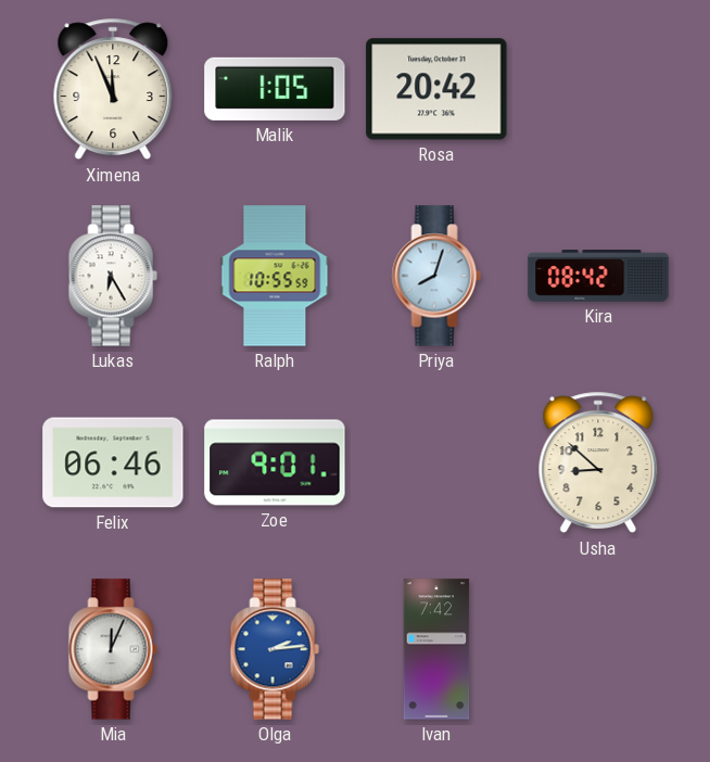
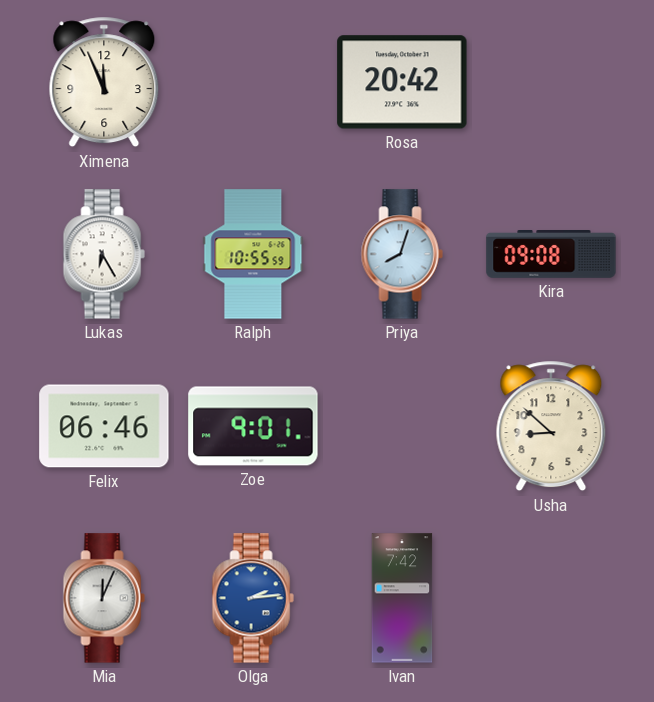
Malik: 1:05 -> none (275, 89)
Kira: 08:42 -> 09:08 (551, 255)
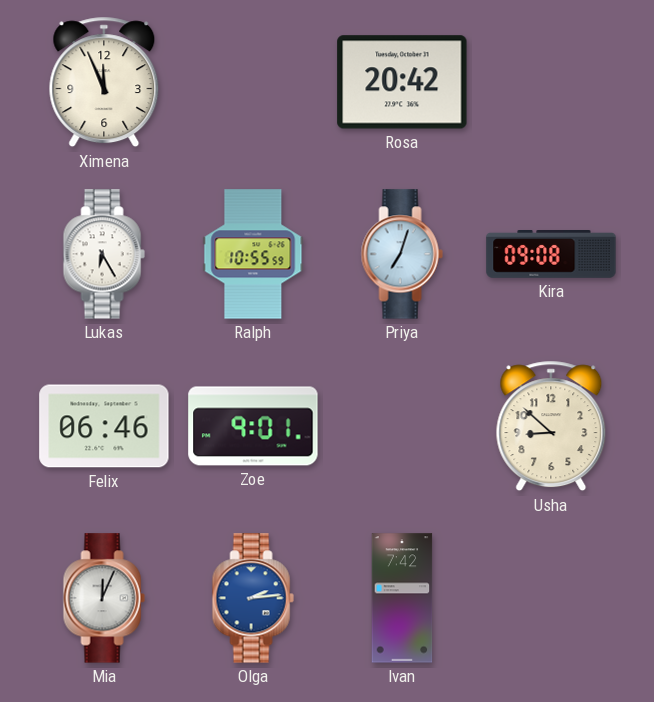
Priya: 8:03 -> 7:03 (402, 254)
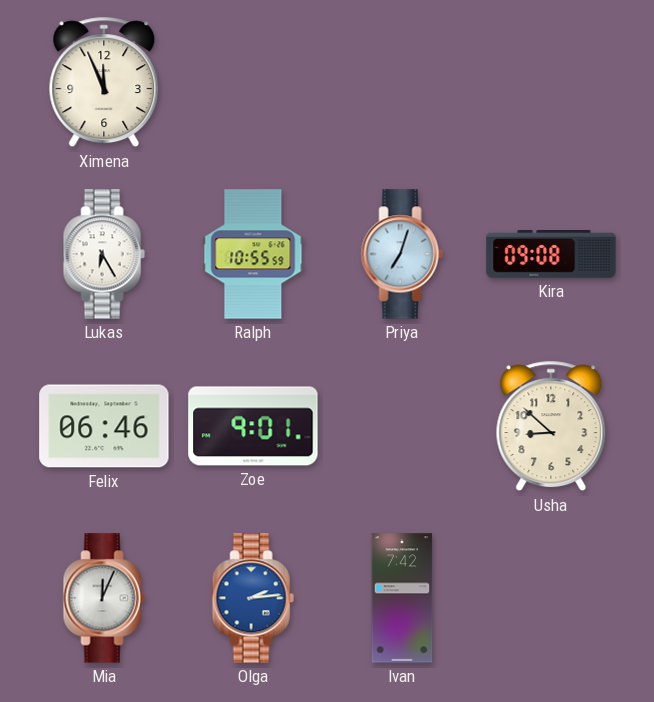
Rosa: 20:42 -> none (402, 82)
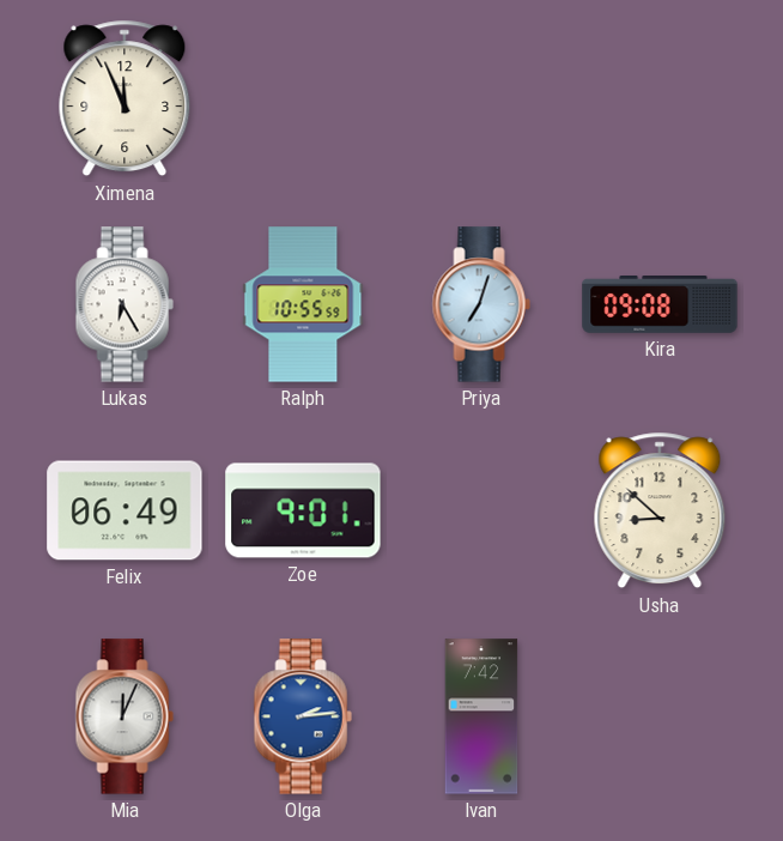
Felix: 06:46 -> 06:49 (125, 510)
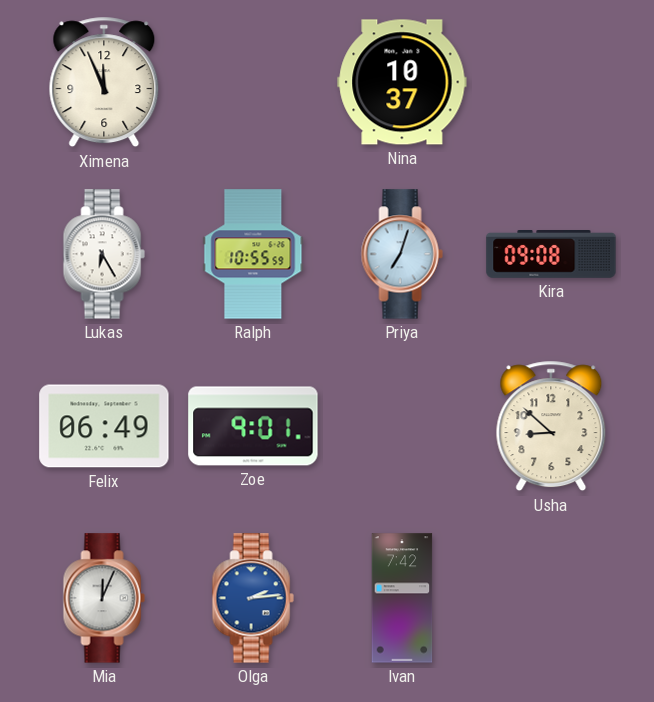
Nina: none -> 10:37 (402, 82)
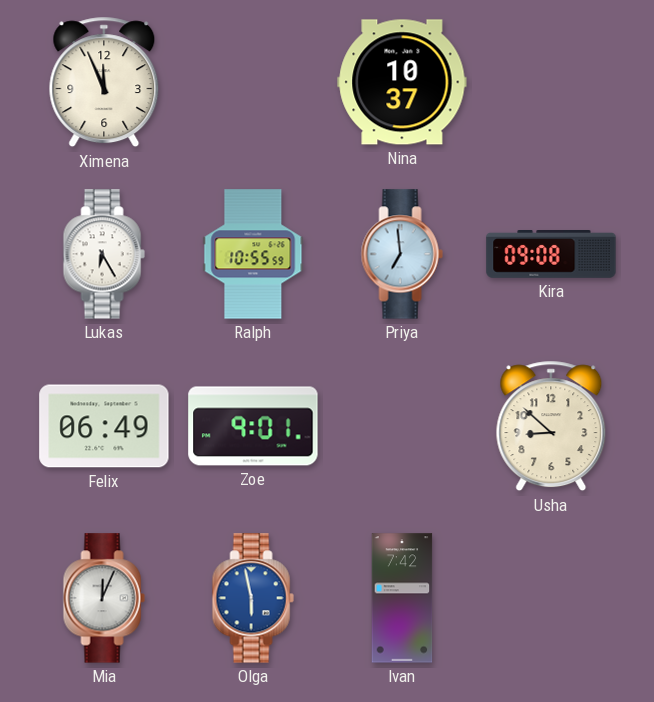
Priya: 7:03 -> 6:59 (402, 254)
Olga: 2:14 -> 5:58 (253, 598)
